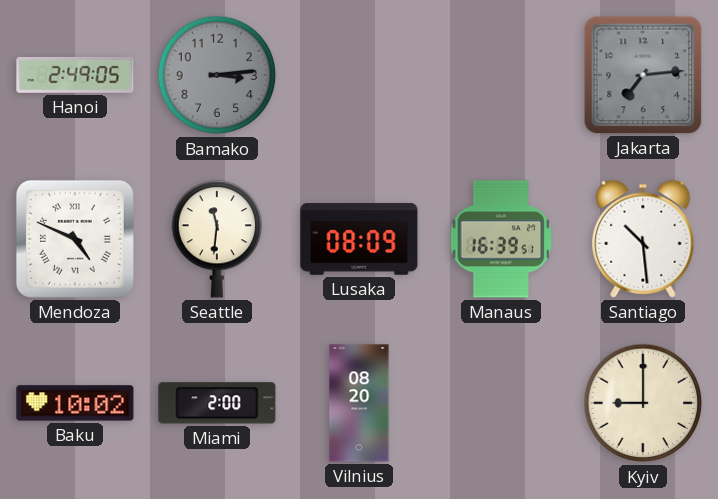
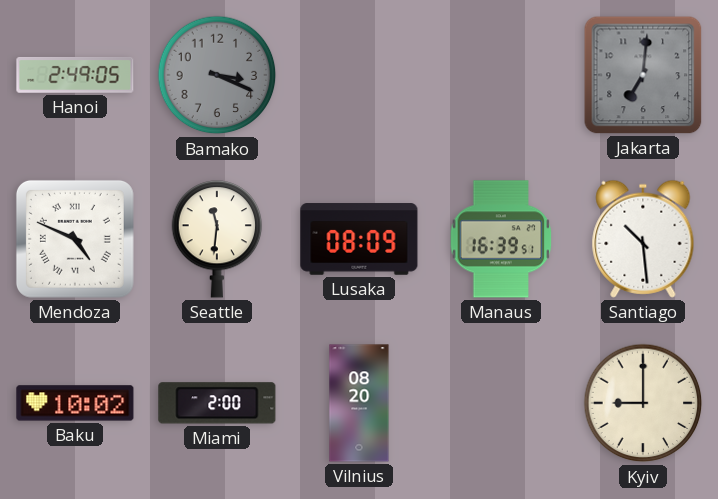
Bamako: 3:14 -> 3:19 (217, 75)
Jakarta: 7:14 -> 7:01 (643, 75)
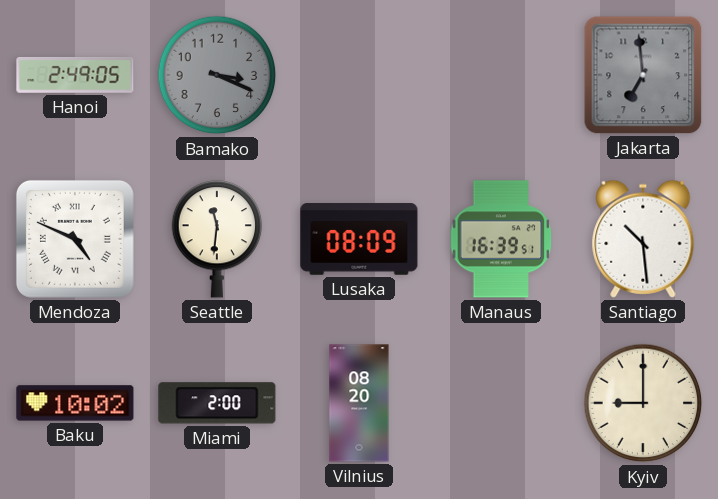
Jakarta: 7:01 -> 6:59 (643, 75)
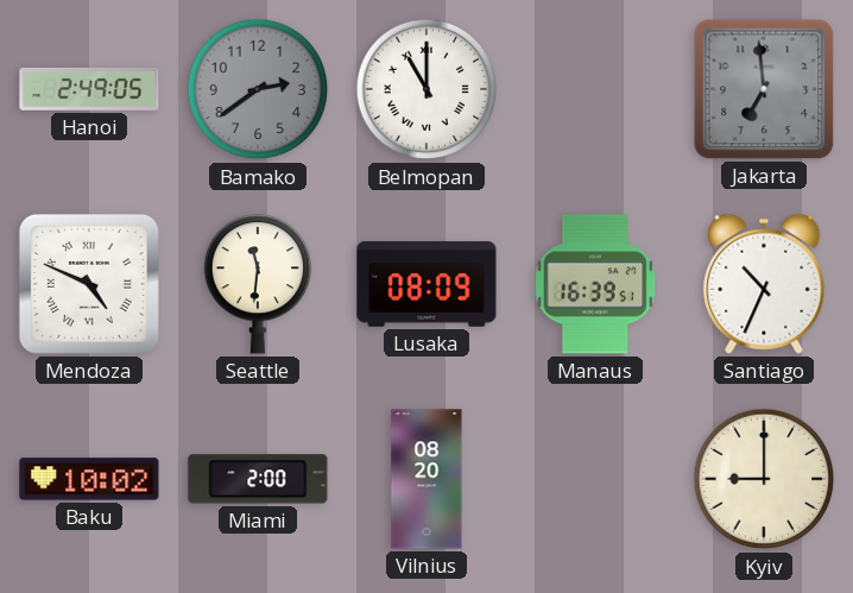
Bamako: 3:19 -> 2:39 (258, 89)
Belmopan: none -> 11:00 (426, 89)
Santiago: 10:29 -> 10:34 (764, 284)
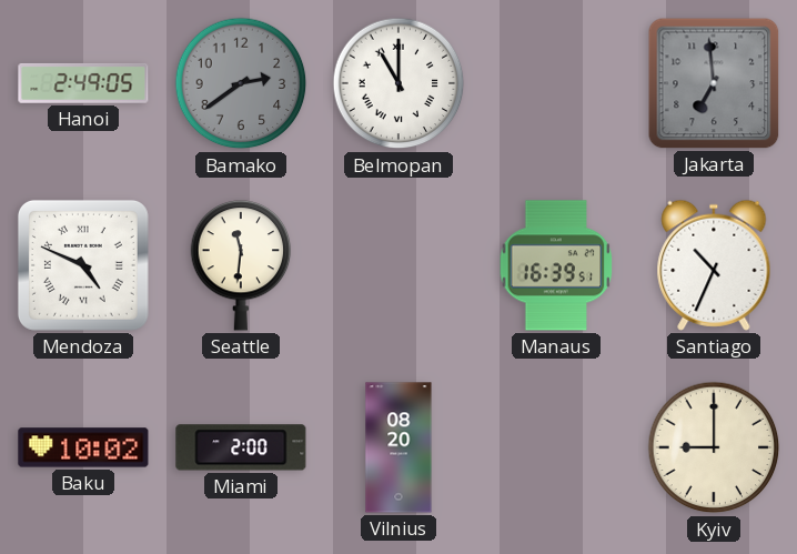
Lusaka: 08:09 -> none (426, 284)
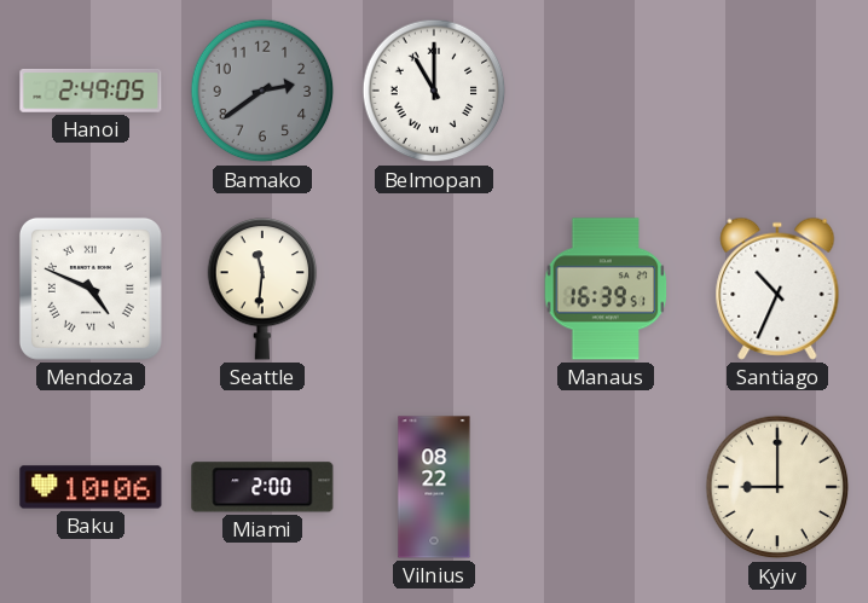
Jakarta: 6:59 -> none (714, 83)
Baku: 10:02 -> 10:06 (91, 487)
Vilnius: 08:20 -> 08:22 (434, 487)
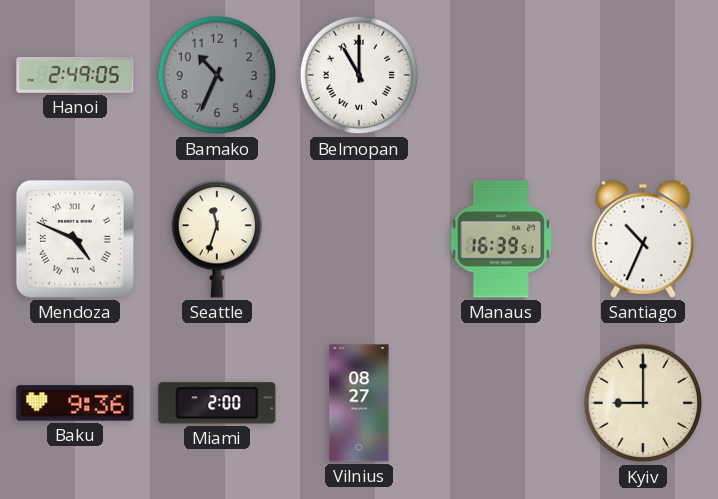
Bamako: 2:39 -> 10:34 (217, 75)
Seattle: 11:31 -> 11:33 (217, 239)
Baku: 10:06 -> 9:36 (75, 403)
Vilnius: 08:22 -> 08:27 (359, 403)
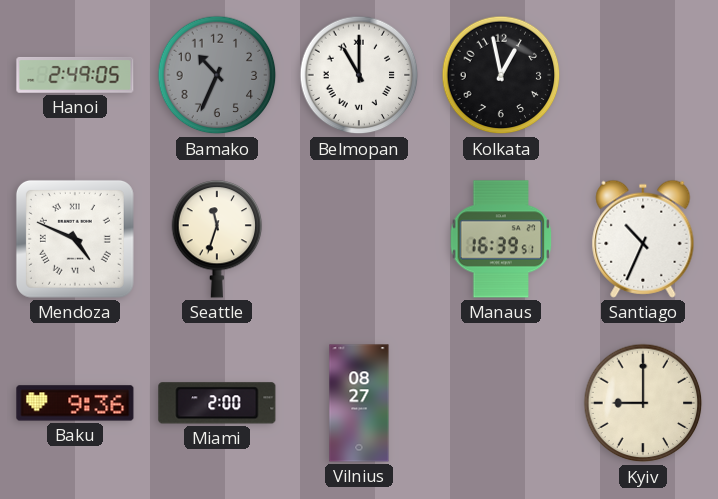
Kolkata: none -> 12:58 (501, 75)
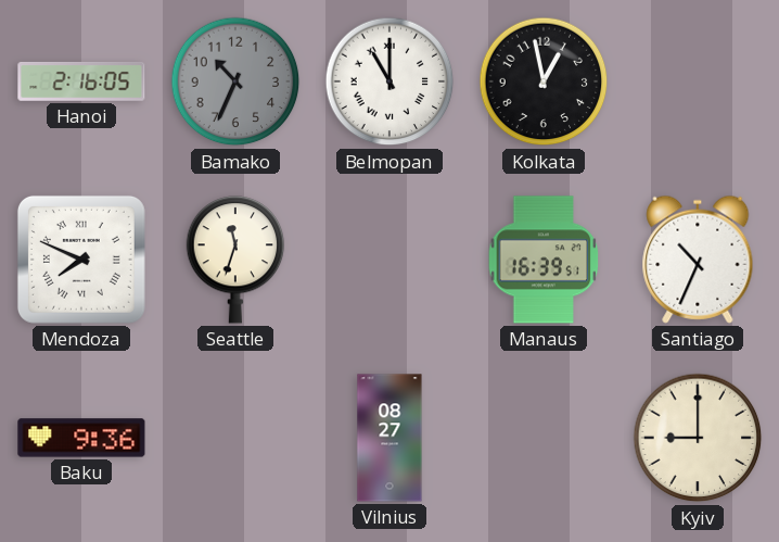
Hanoi: 2:49 -> 2:16 (81, 81)
Mendoza: 4:49 -> 7:49 (81, 260)
Miami: 2:00 -> none (217, 403)
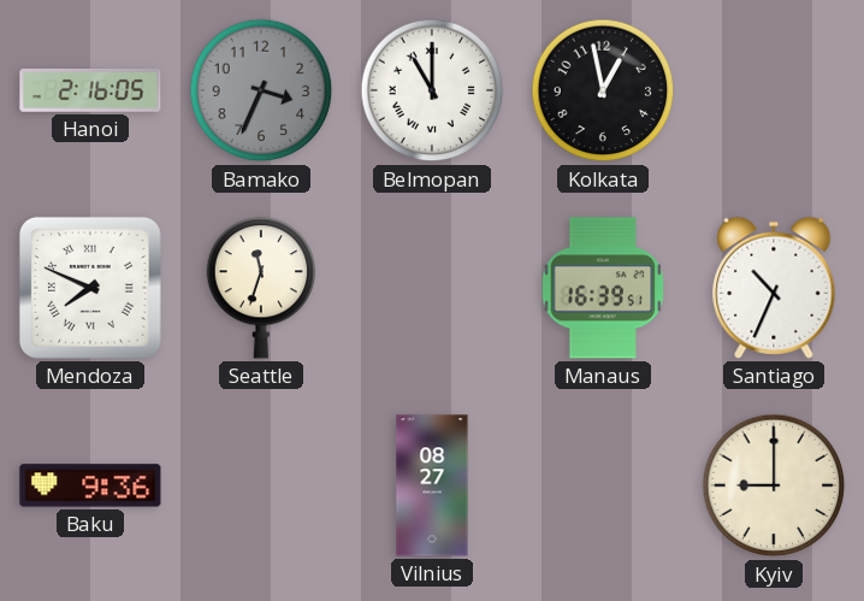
Bamako: 10:34 -> 3:34 (261, 90)
